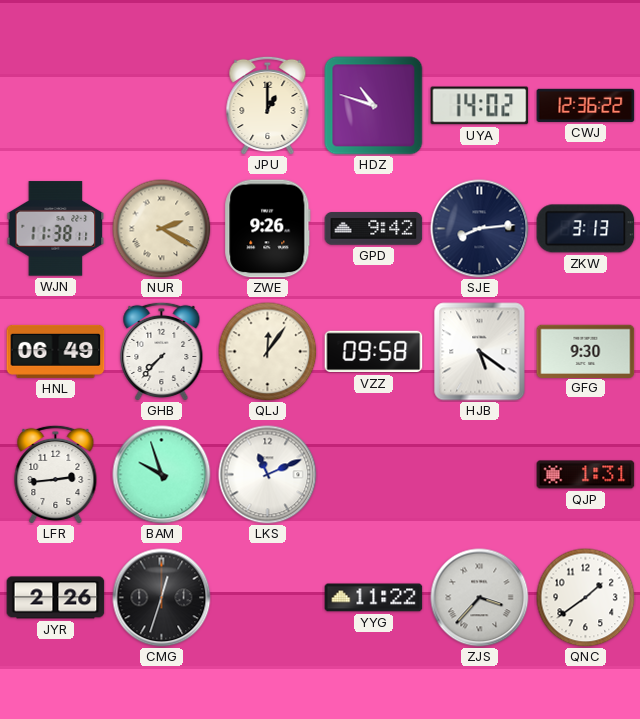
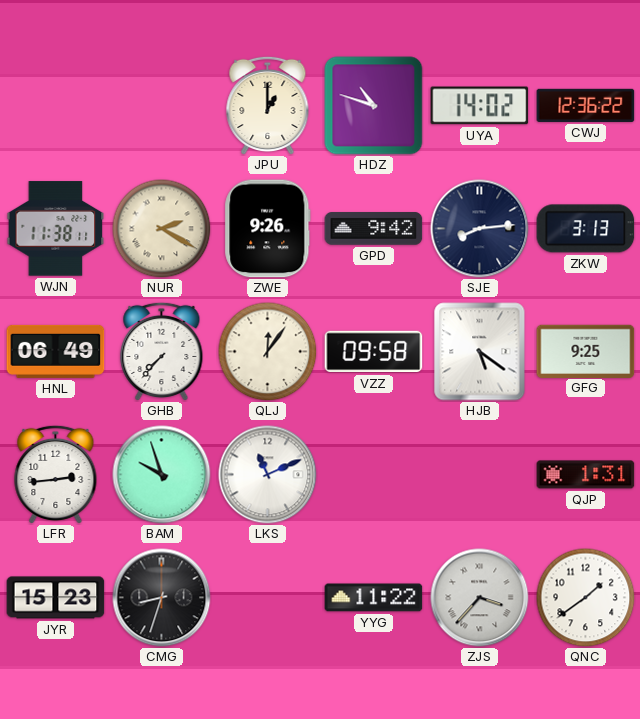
GFG: 9:30 -> 9:25 (586, 351)
JYR: 2:26 -> 15:23 (56, 598)
CMG: 12:33 -> 8:33 (162, 598)
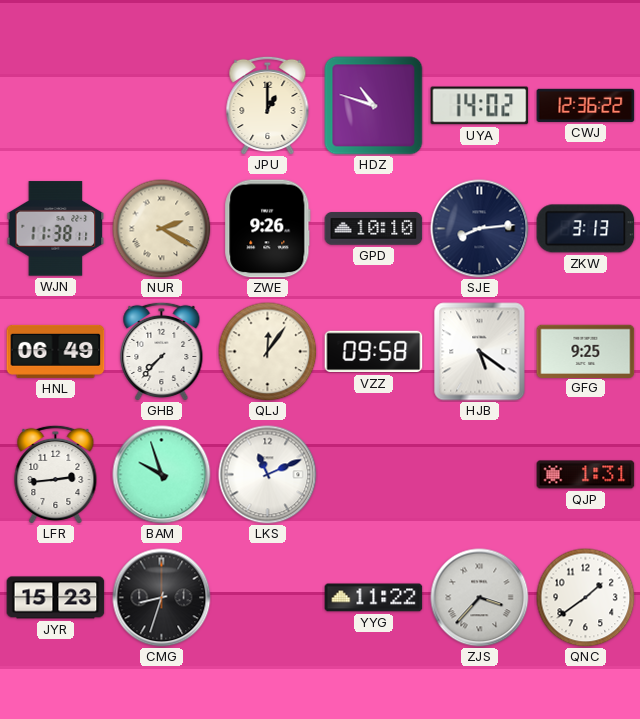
GPD: 9:42 -> 10:10 (374, 229)
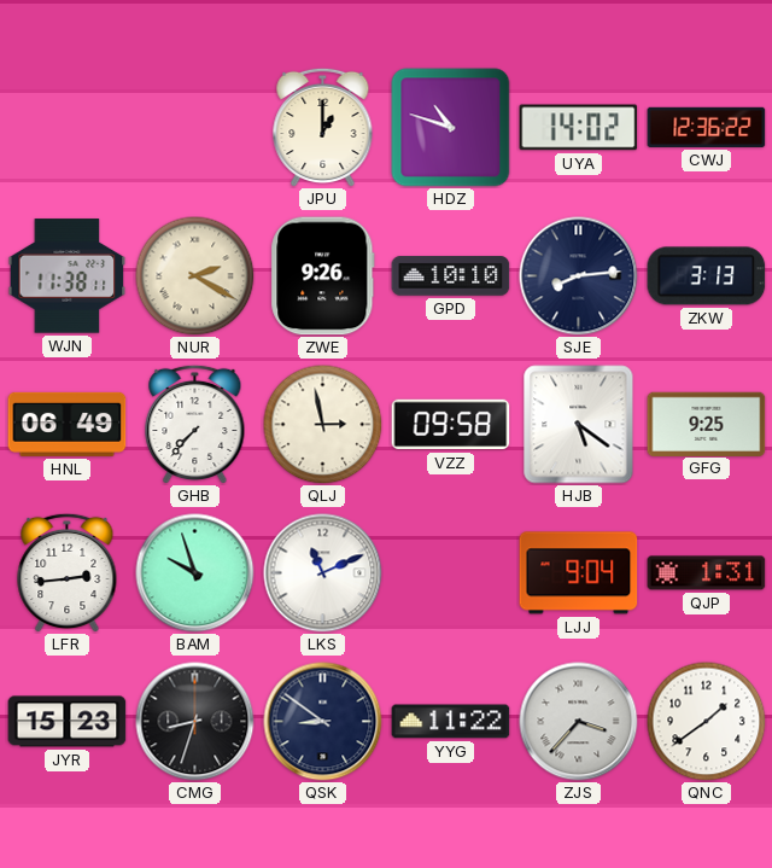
QLJ: 12:06 -> 2:58 (323, 425)
LJJ: none -> 9:04 (579, 573)
QSK: none -> 8:51 (323, 722)
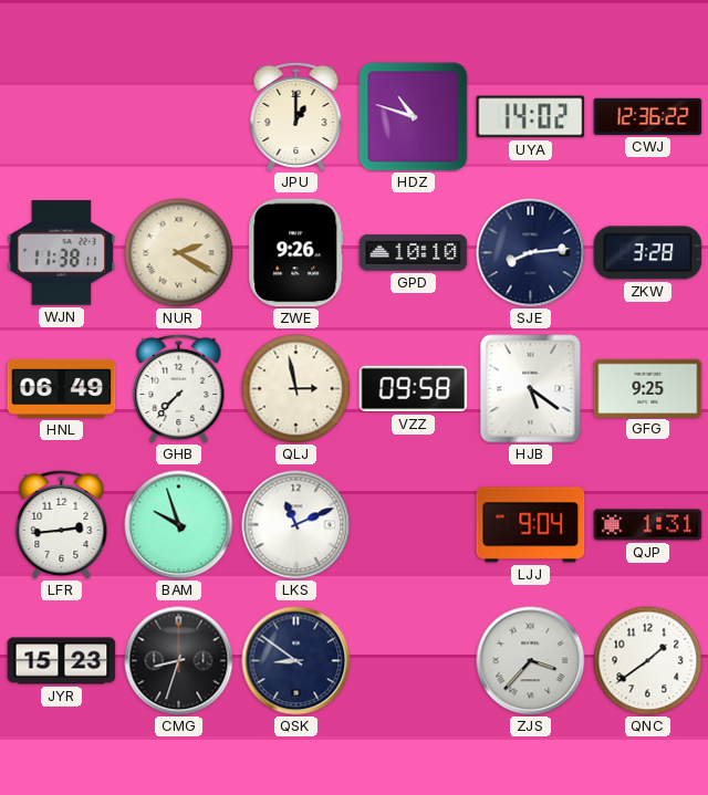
ZKW: 3:13 -> 3:28 (648, 253)
YYG: 11:22 -> none (451, 722)
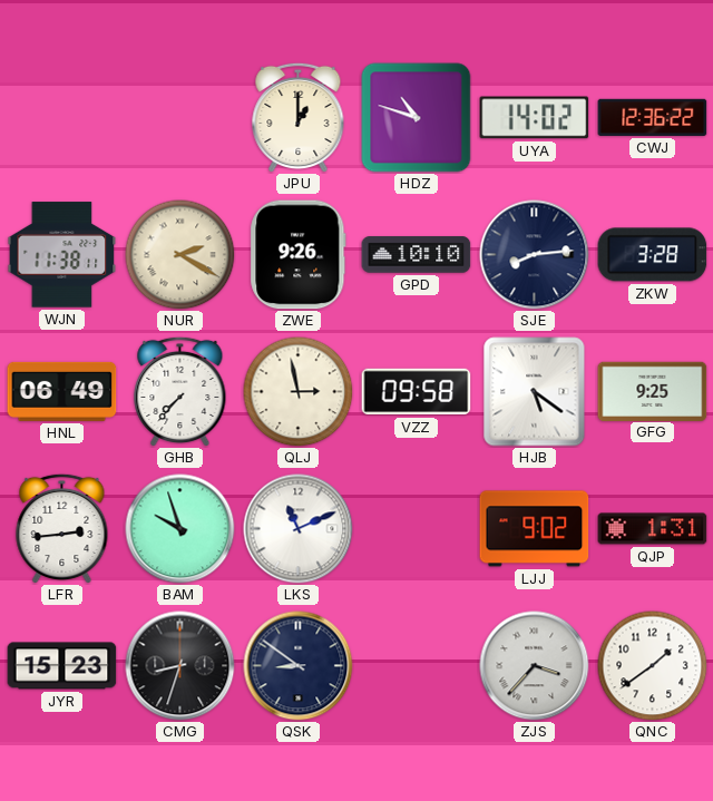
LJJ: 9:04 -> 9:02 (535, 529)
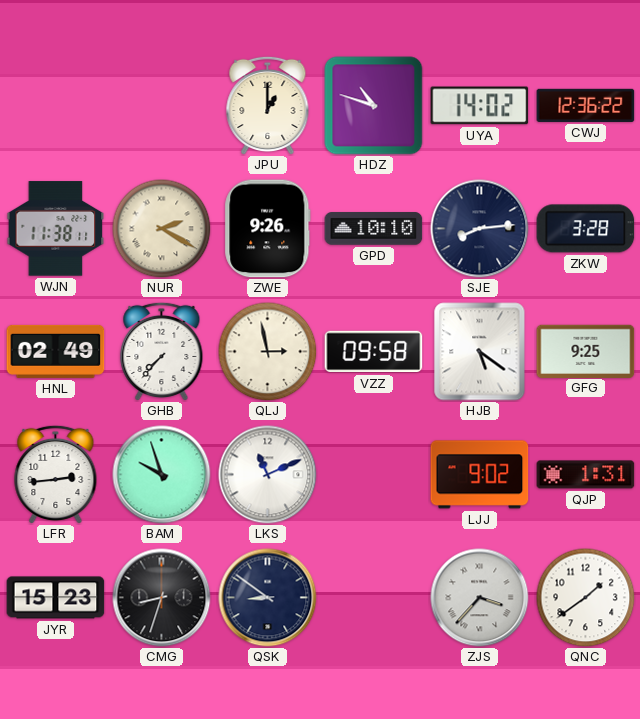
HNL: 06:49 -> 02:49 (56, 351)
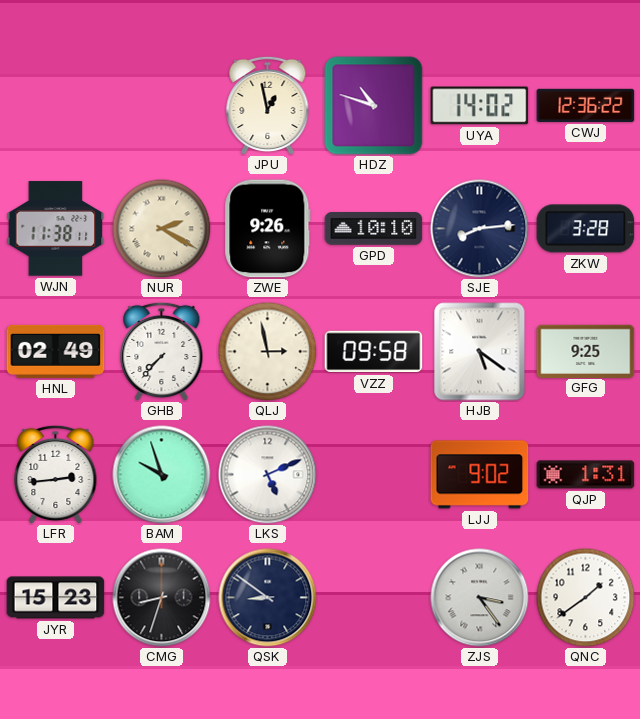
JPU: 1:00 -> 12:58 (268, 105)
LKS: 11:11 -> 5:11 (268, 475)
ZJS: 3:37 -> 3:24 (480, 598)
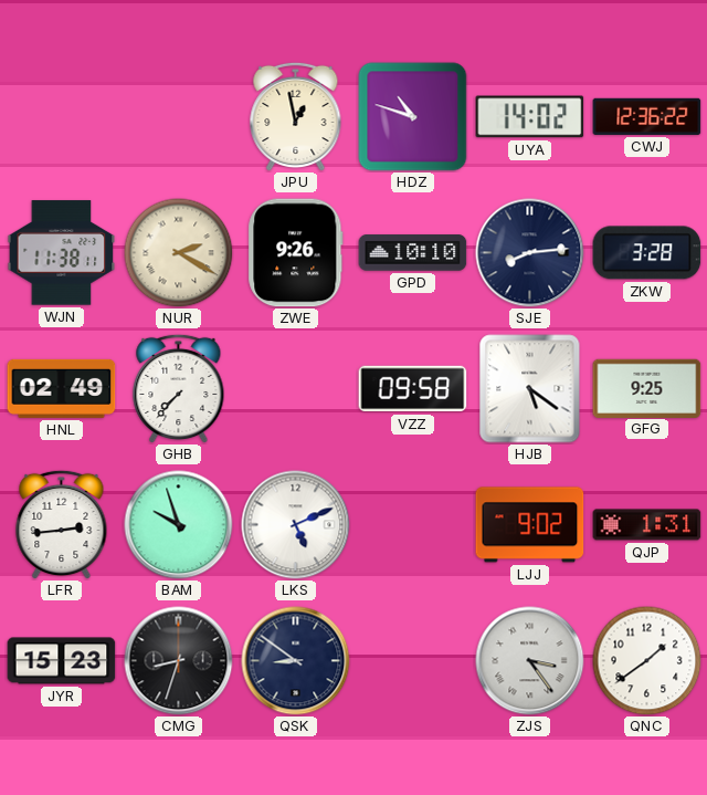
QLJ: 2:58 -> none (268, 352)
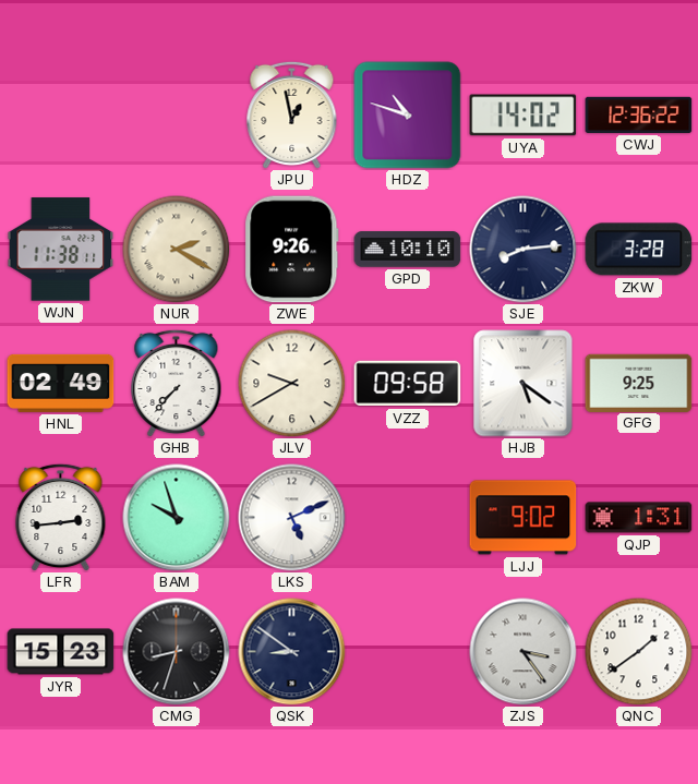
JLV: none -> 9:40 (292, 384)
